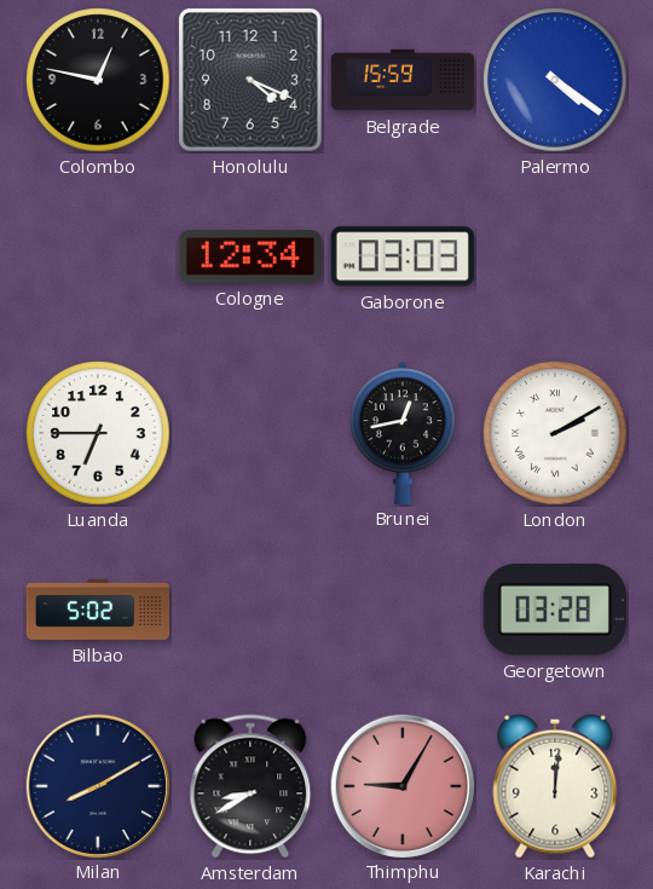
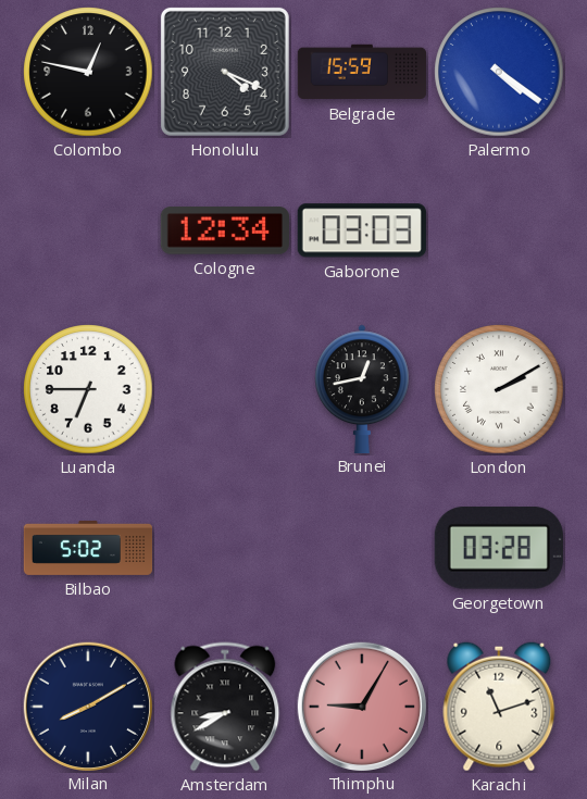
Karachi: 12:01 -> 11:12 (499, 707)
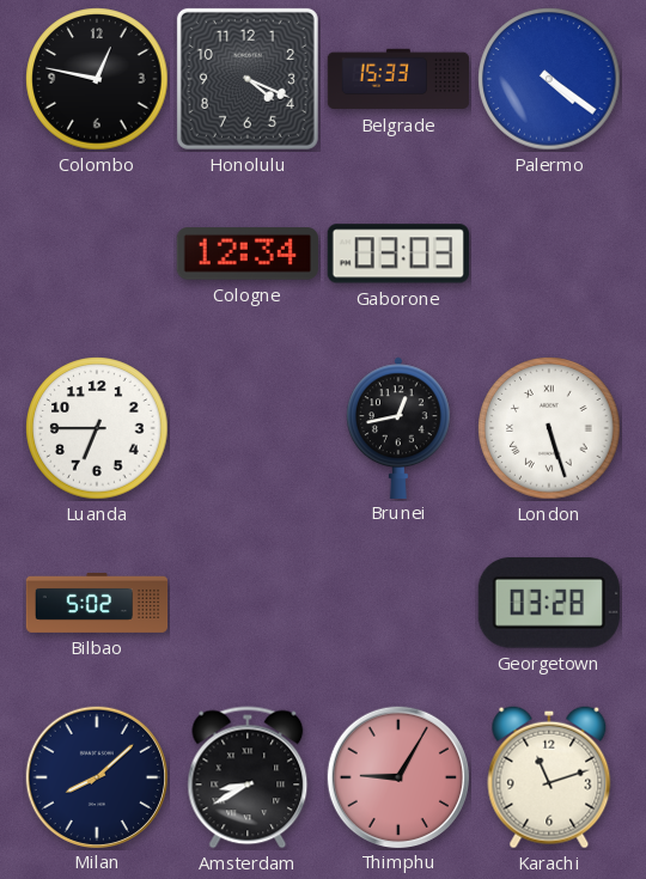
Belgrade: 15:59 -> 15:33 (398, 79)
London: 2:10 -> 5:27 (549, 428)
Milan: 8:10 -> 8:08 (96, 776)
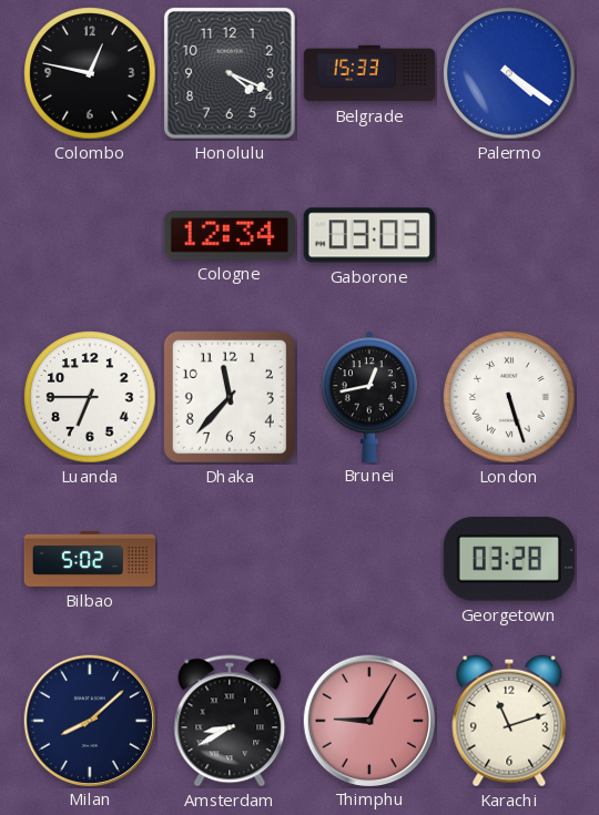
Dhaka: none -> 11:37 (230, 397)
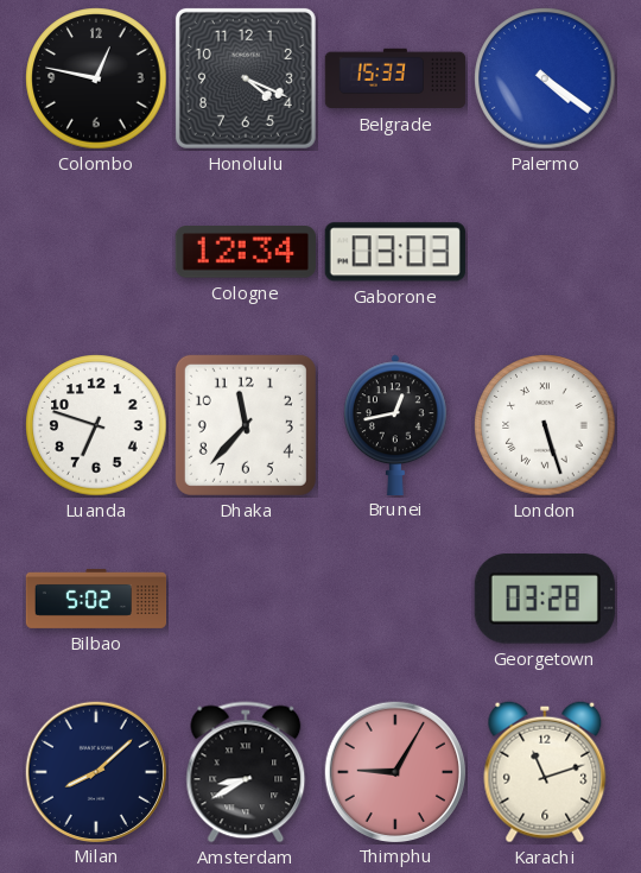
Luanda: 6:45 -> 6:48 (96, 425)
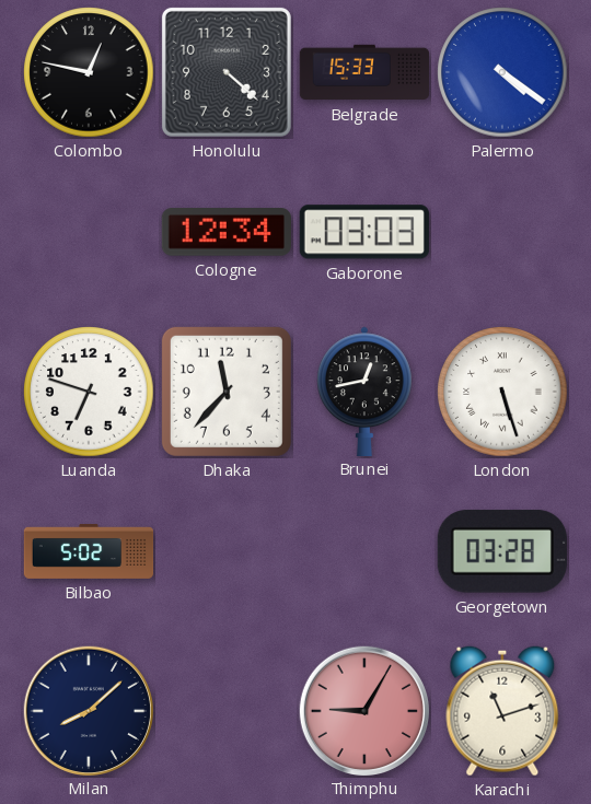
Honolulu: 4:19 -> 4:22 (227, 72)
Amsterdam: 8:40 -> none (246, 772)
